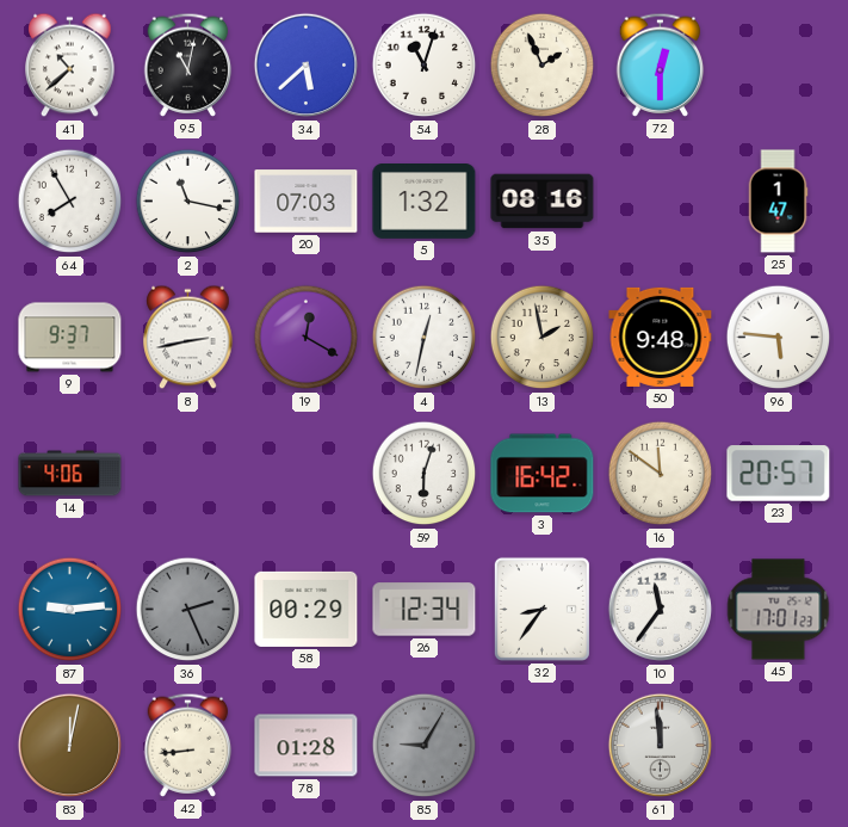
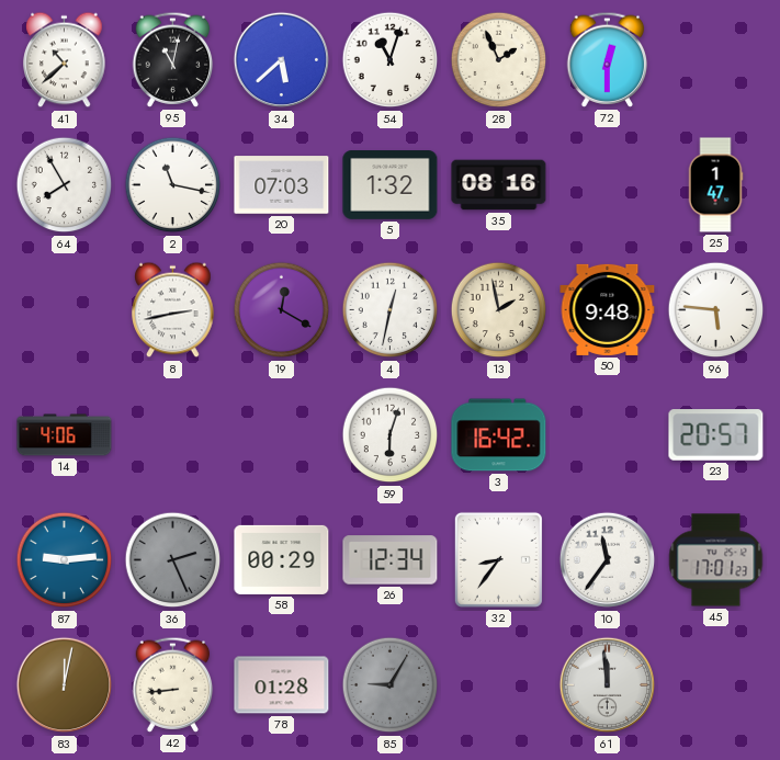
9: 9:37 -> none (70, 338)
16: 11:51 -> none (661, 474)
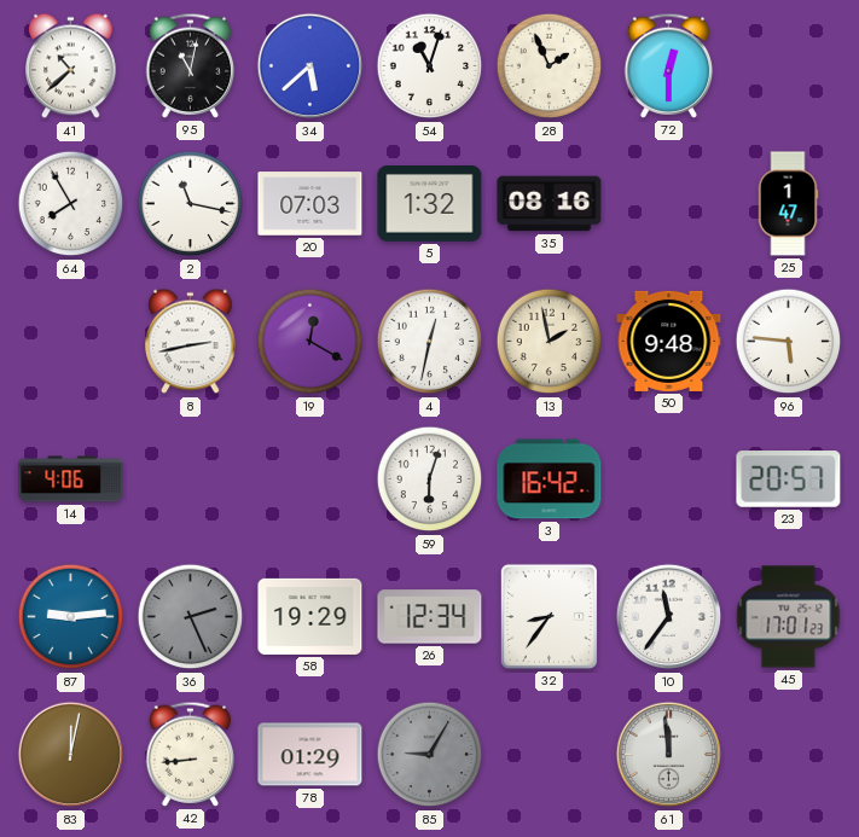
58: 00:29 -> 19:29 (310, 616)
78: 01:28 -> 01:29 (310, 755)
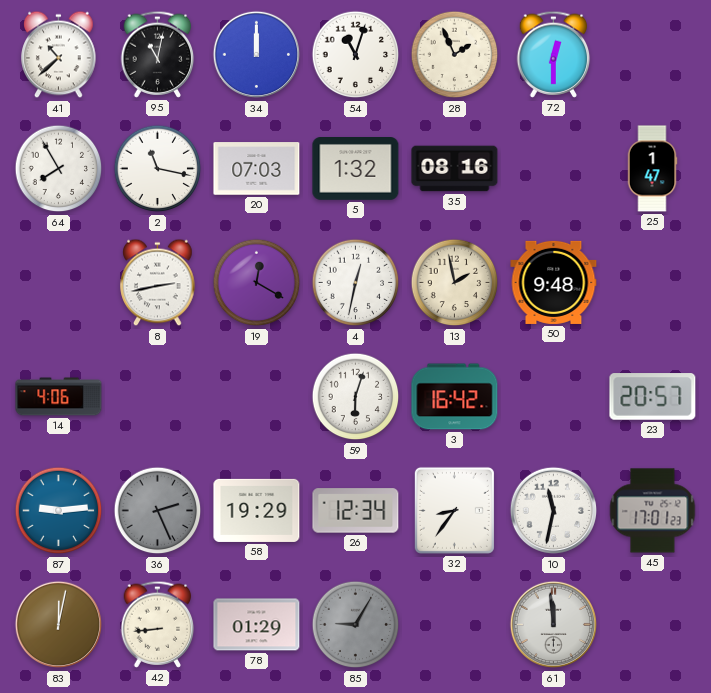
34: 5:38 -> 12:00 (257, 55)
96: 5:46 -> none (789, 342)
10: 11:36 -> 11:32 (554, 511)
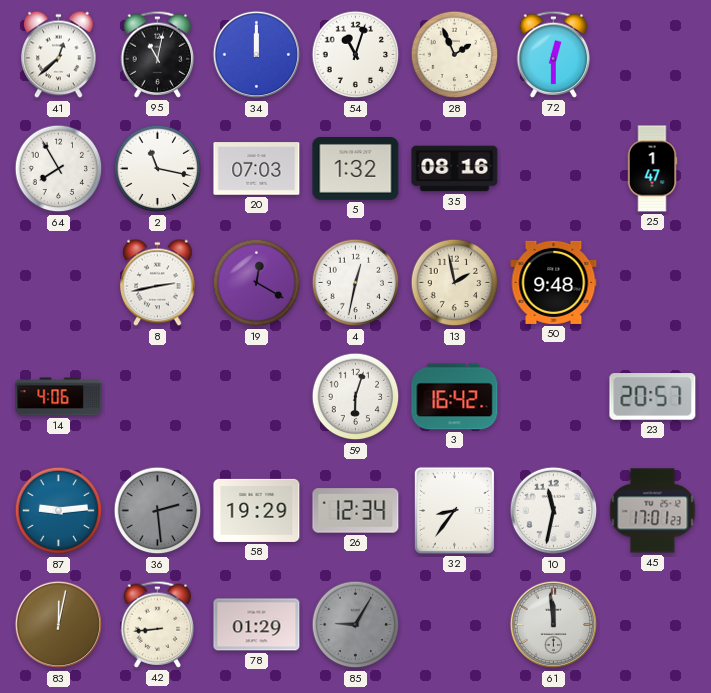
41: 10:38 -> 12:38 (59, 55)
36: 2:26 -> 2:29 (158, 511)
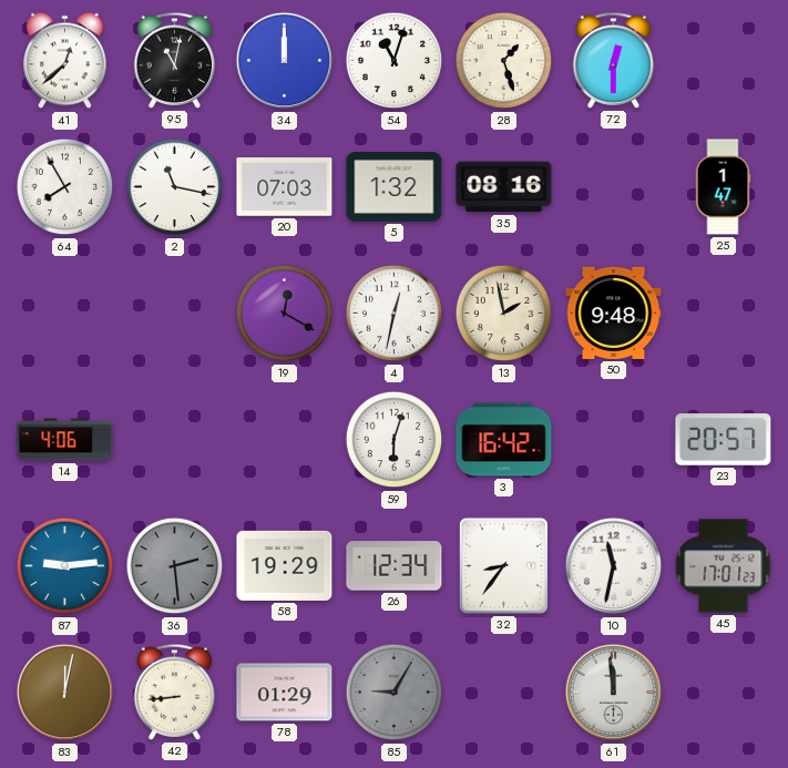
28: 1:56 -> 1:27 (504, 61)
8: 2:43 -> none (158, 283)
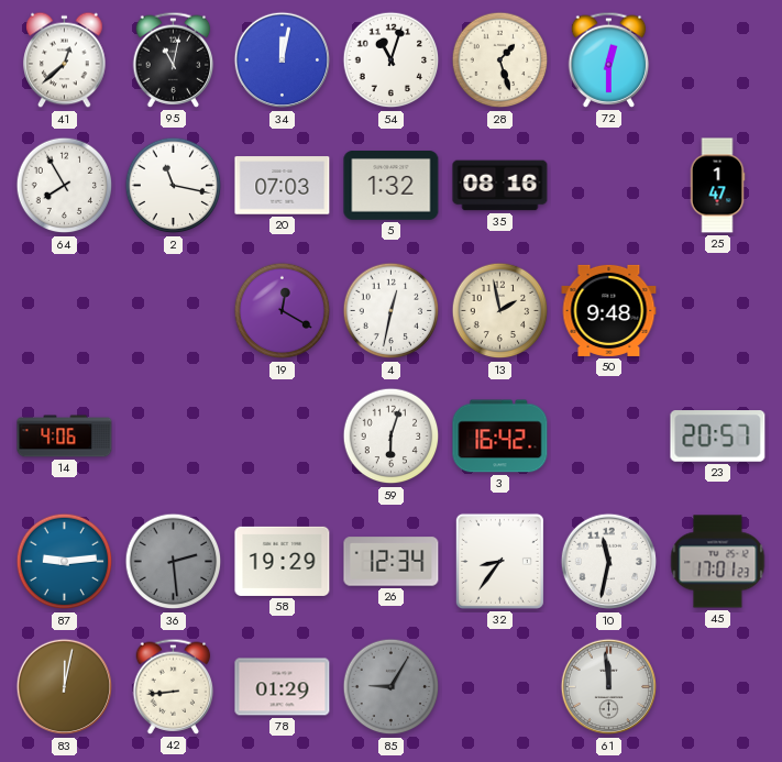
34: 12:00 -> 12:02 (283, 60)
